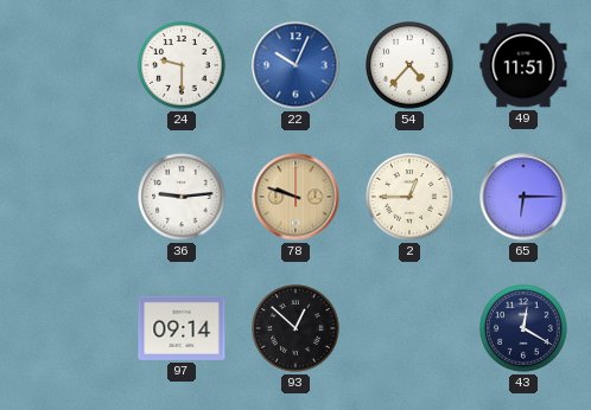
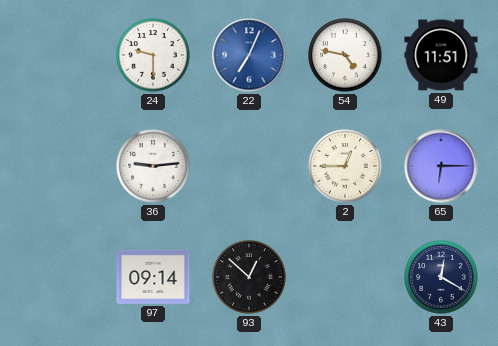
22: 10:04 -> 7:04 (249, 55)
54: 4:37 -> 4:47 (345, 55)
78: 9:48 -> none (295, 197)
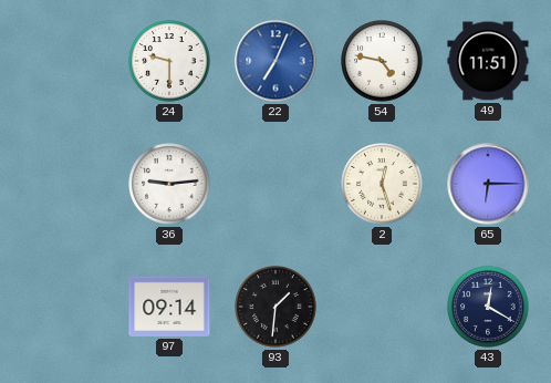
2: 12:45 -> 12:27 (382, 184)
93: 12:52 -> 1:31 (275, 307)
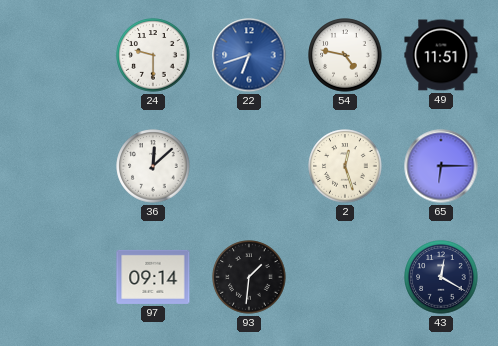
22: 7:04 -> 6:42 (249, 55)
36: 9:14 -> 12:08 (153, 166)
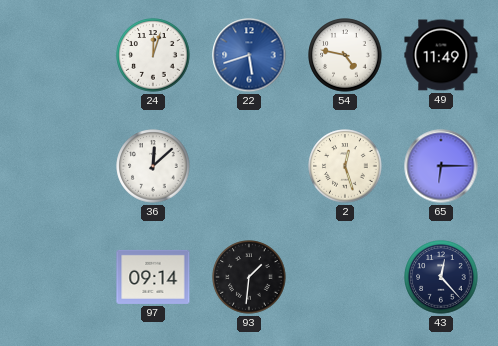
24: 9:30 -> 12:03 (153, 55)
22: 6:42 -> 5:42 (249, 55)
49: 11:51 -> 11:49 (441, 55)
43: 12:20 -> 12:23 (441, 277)
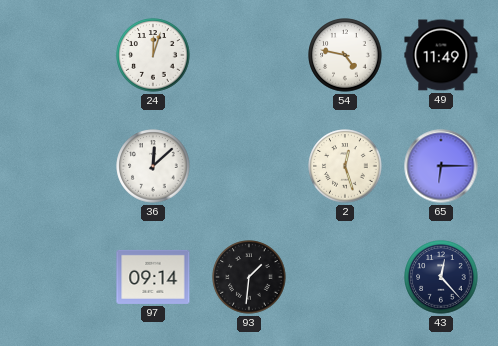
22: 5:42 -> none (249, 55)
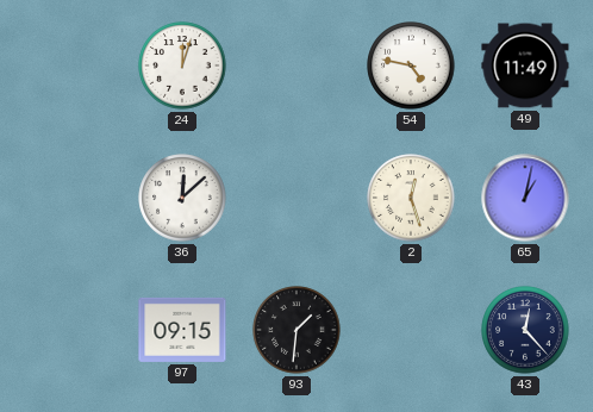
65: 6:15 -> 1:02 (525, 198)
97: 09:14 -> 09:15 (182, 330)
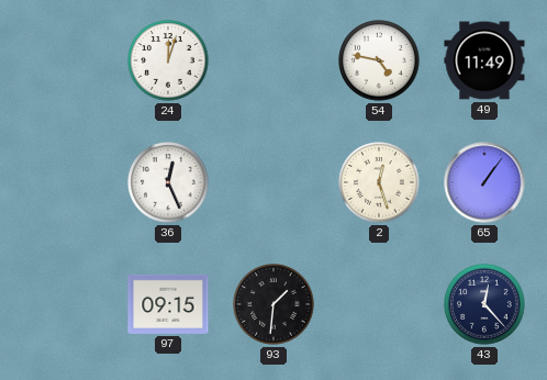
36: 12:08 -> 12:26 (168, 182)
65: 1:02 -> 1:06 (484, 182)
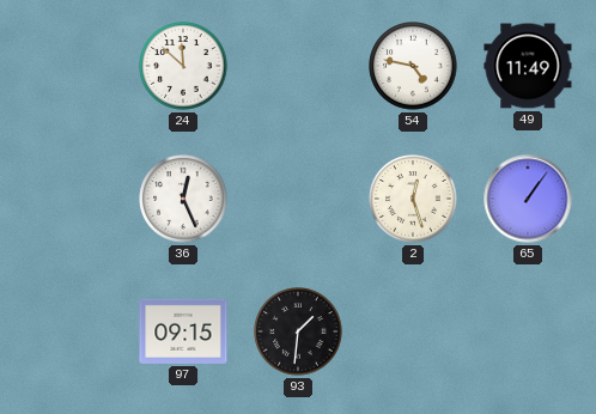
24: 12:03 -> 11:52 (183, 66)
43: 12:23 -> none (484, 304)
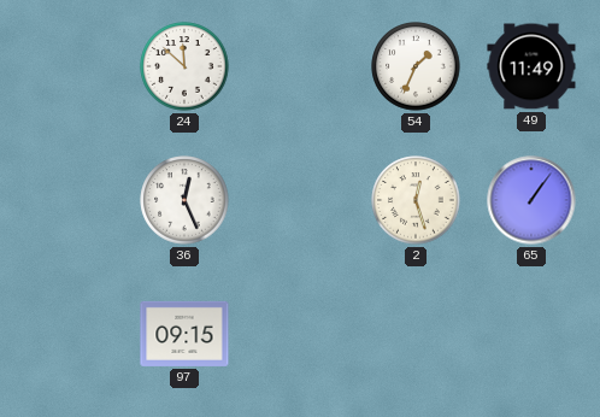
54: 4:47 -> 1:34 (416, 66)
93: 1:31 -> none (298, 331)
